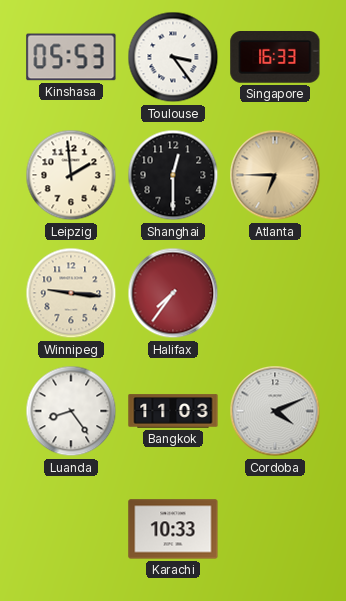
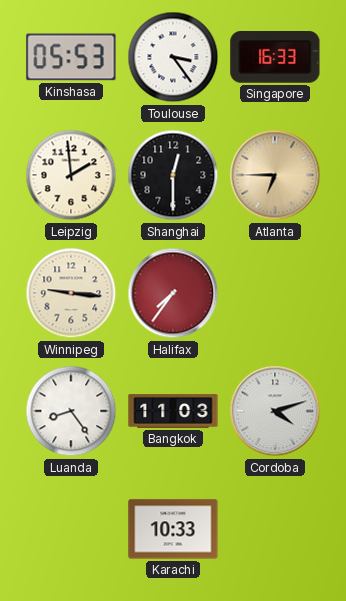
Cordoba: 4:11 -> 4:12 (275, 411)
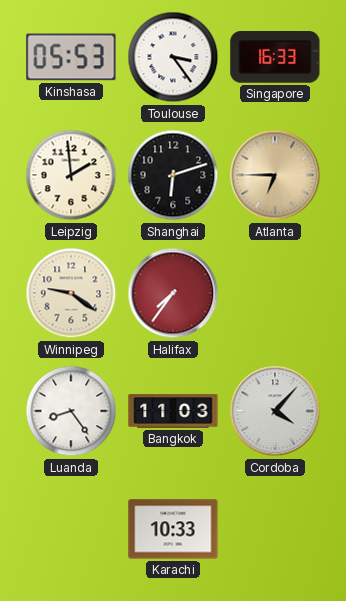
Shanghai: 12:30 -> 6:12 (173, 175)
Winnipeg: 9:16 -> 9:21 (71, 293)
Cordoba: 4:12 -> 4:07 (275, 411)
